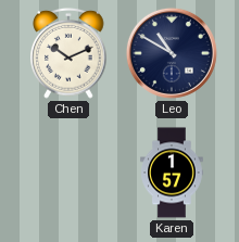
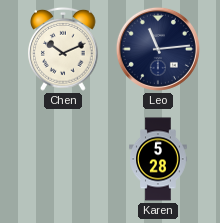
Leo: 10:50 -> 11:14 (158, 49)
Karen: 1:57 -> 5:28 (158, 159)
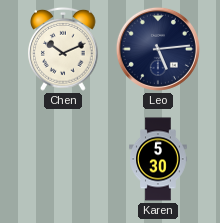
Leo: 11:14 -> 5:14 (158, 49)
Karen: 5:28 -> 5:30 (158, 159)
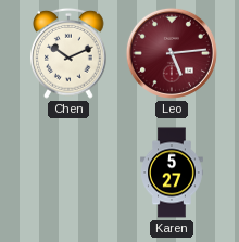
Leo dial: navy -> burgundy (172, 53)
Karen: 5:30 -> 5:27 (172, 173)
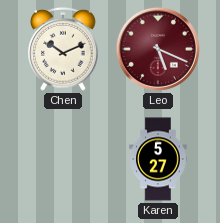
Leo: 5:14 -> 5:19 (158, 49)
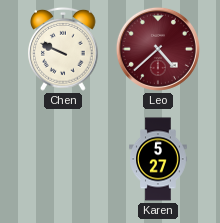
Chen: 10:11 -> 9:49 (64, 49)
Leo: 5:19 -> 4:38 (158, 49)
